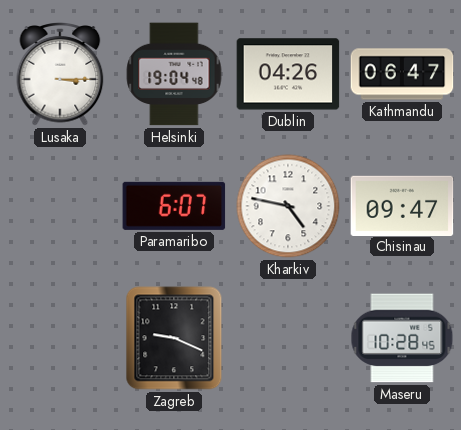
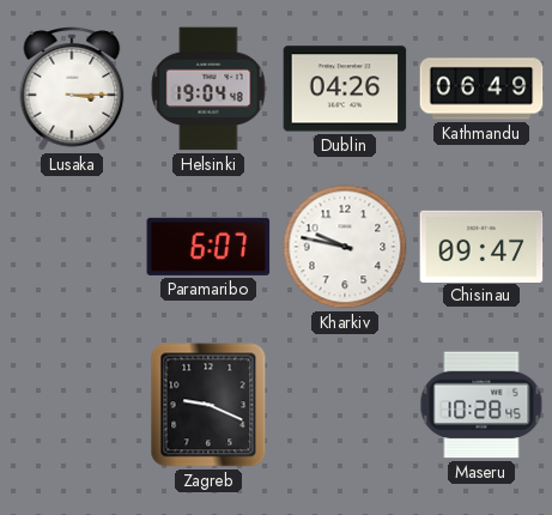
Kathmandu: 06:47 -> 06:49 (481, 89)
Kharkiv: 4:47 -> 9:47 (345, 247)
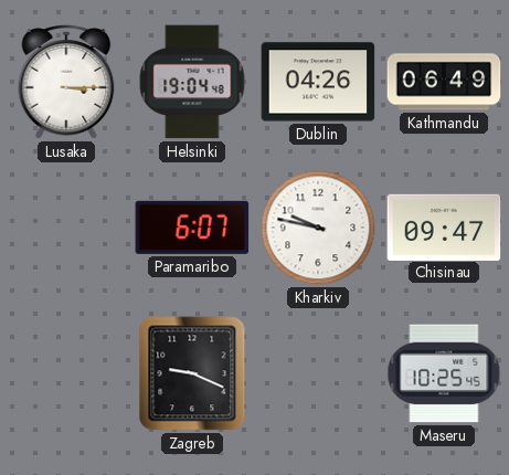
Maseru: 10:28 -> 10:25 (444, 373)
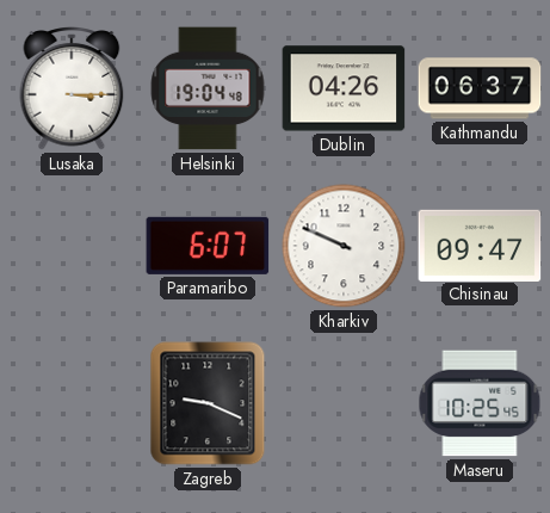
Kathmandu: 06:49 -> 06:37 (480, 88)
Kharkiv: 9:47 -> 9:49 (344, 246)
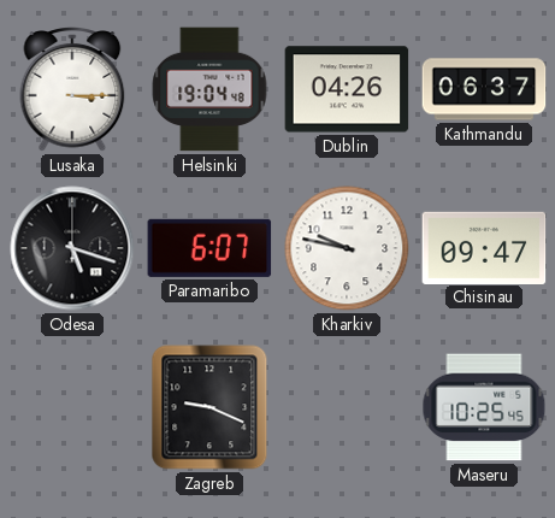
Odesa: none -> 5:18 (72, 248)
Kharkiv: 9:49 -> 9:47 (347, 248)
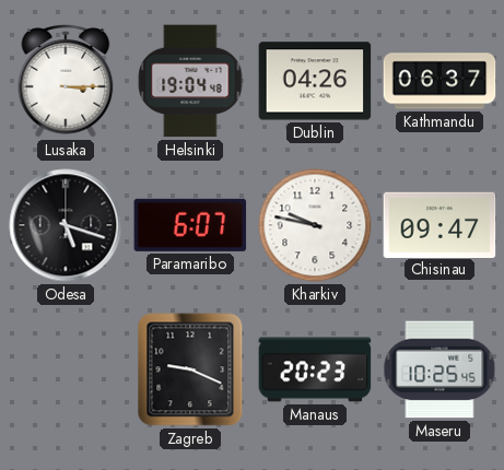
Manaus: none -> 20:23 (315, 369)
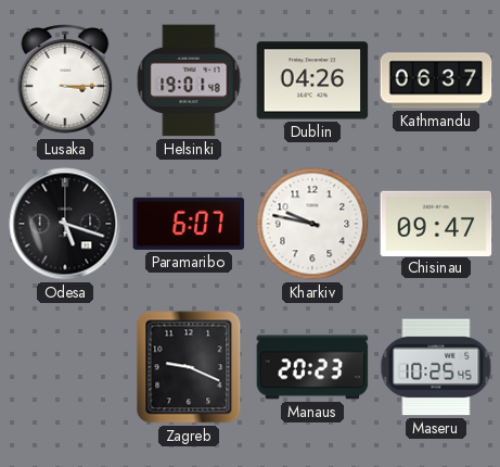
Helsinki: 19:04 -> 19:01 (189, 80)
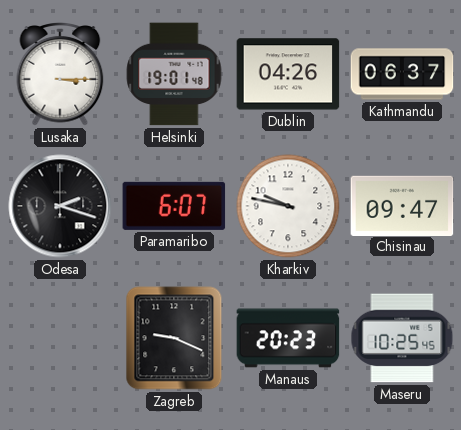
Odesa: 5:18 -> 2:18 (60, 206)
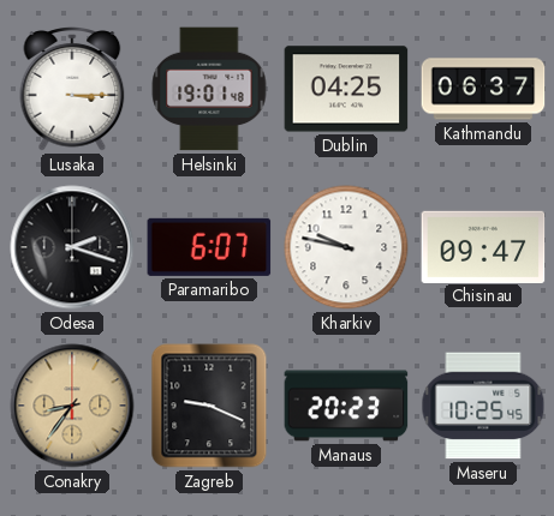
Dublin: 04:26 -> 04:25 (346, 89)
Conakry: none -> 8:36 (72, 406)
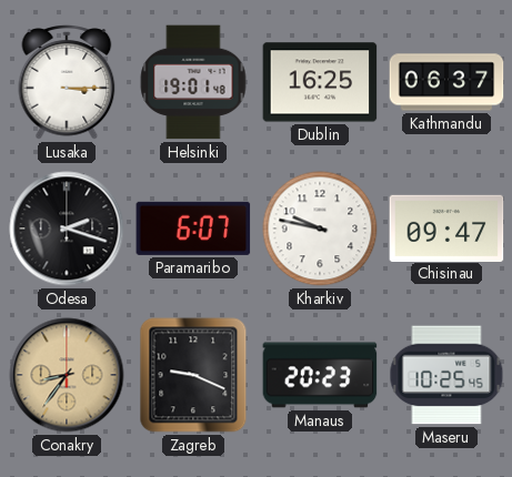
Dublin: 04:25 -> 16:25 (320, 82)
